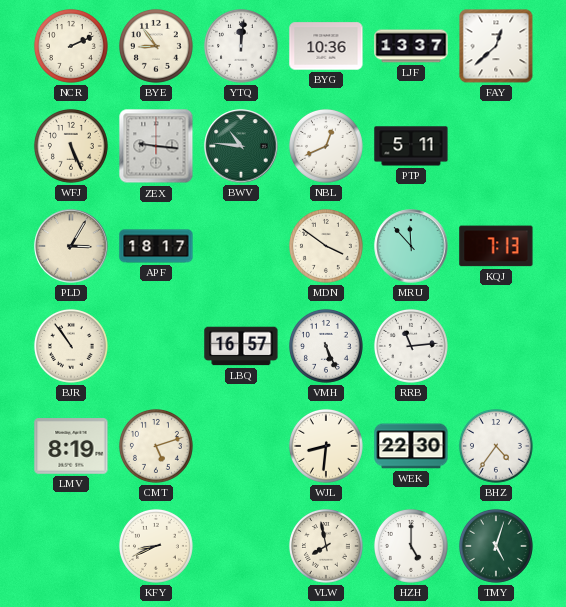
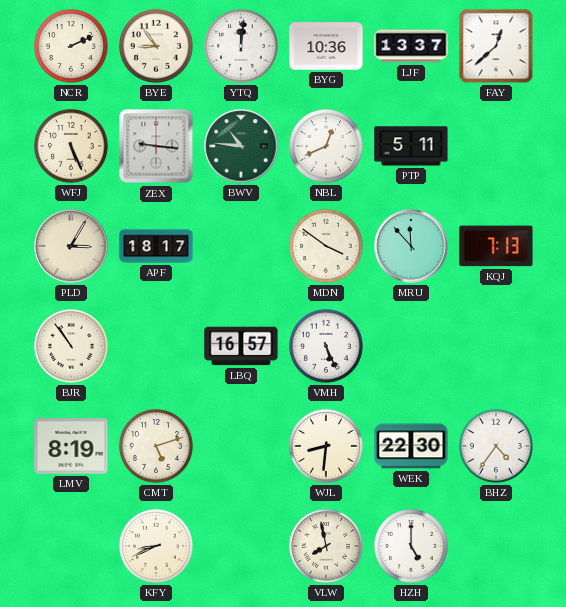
RRB: 11:14 -> none (411, 346)
TMY: 5:03 -> none (496, 546)
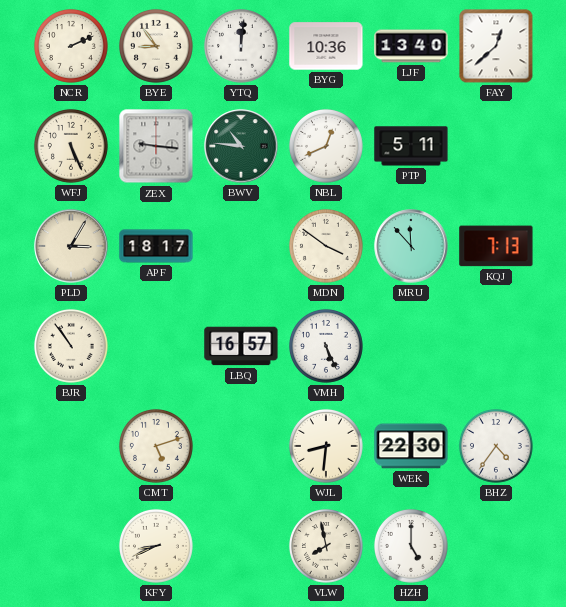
LJF: 13:37 -> 13:40 (411, 46)
LMV: 8:19 -> none (71, 446)
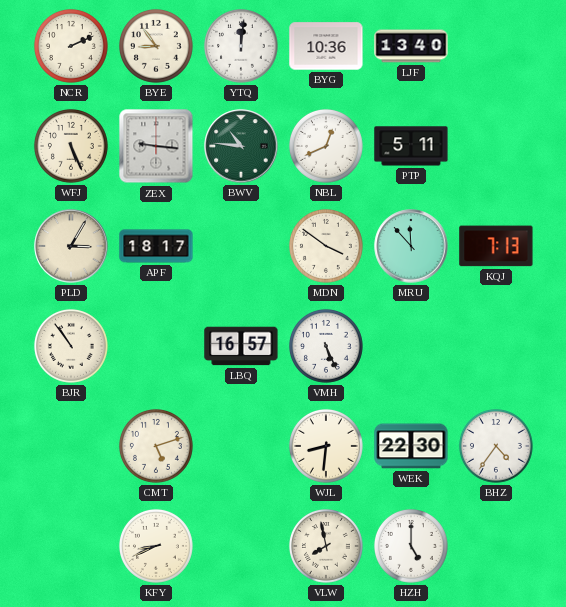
FAY: 12:38 -> none (496, 46)
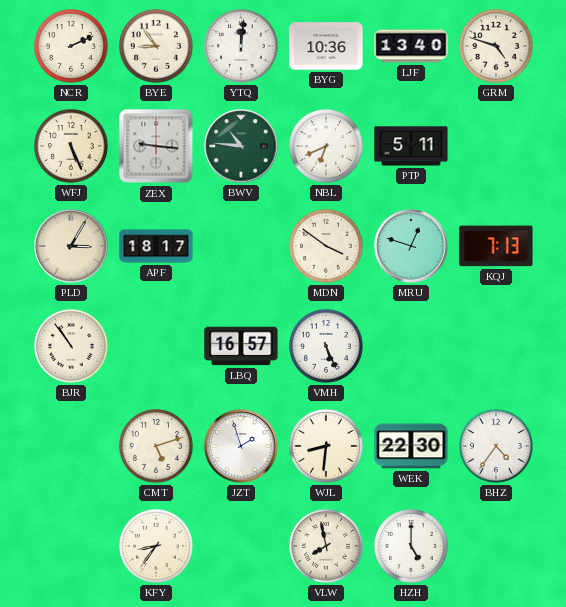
GRM: none -> 4:48 (496, 46)
NBL: 12:41 -> 6:41 (326, 146)
MRU: 11:53 -> 12:48 (411, 246)
JZT: none -> 1:57 (241, 446)
KFY: 8:41 -> 8:36 (156, 546)
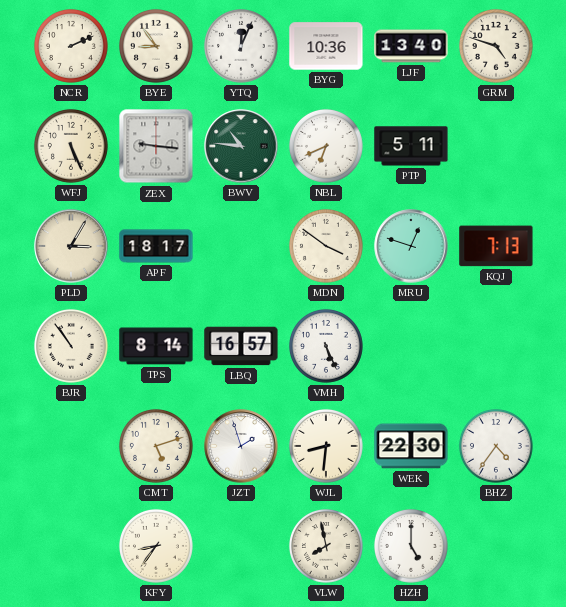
YTQ: 12:01 -> 12:04 (241, 46)
TPS: none -> 8:14 (156, 346)
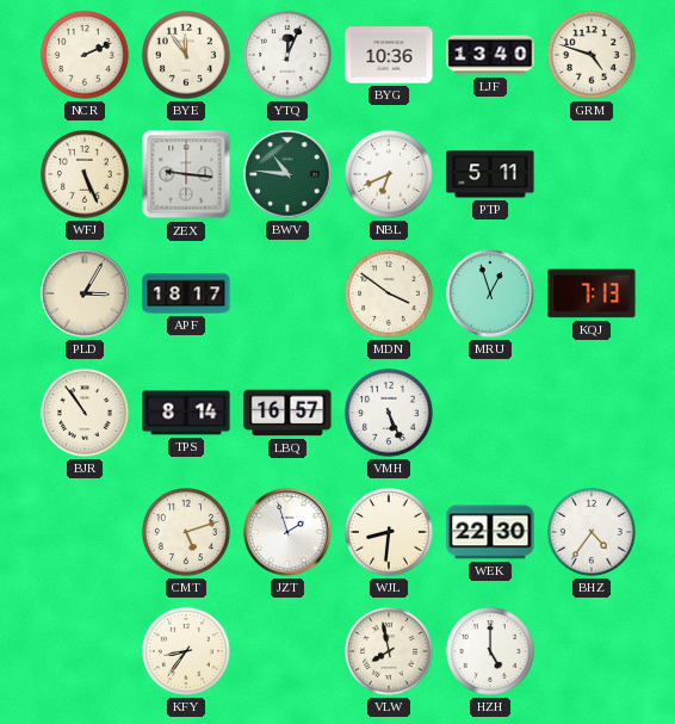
BYE: 8:54 -> 11:54 (186, 55)
MRU: 12:48 -> 12:57 (490, 293)
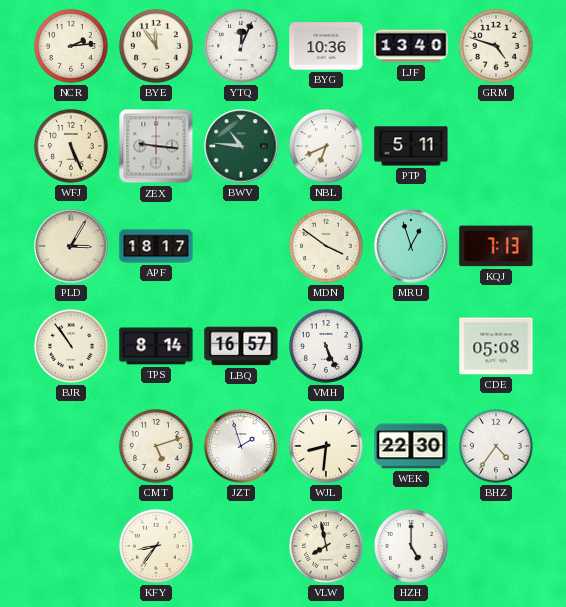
NCR: 2:11 -> 2:14 (71, 46)
CDE: none -> 05:08 (496, 346)
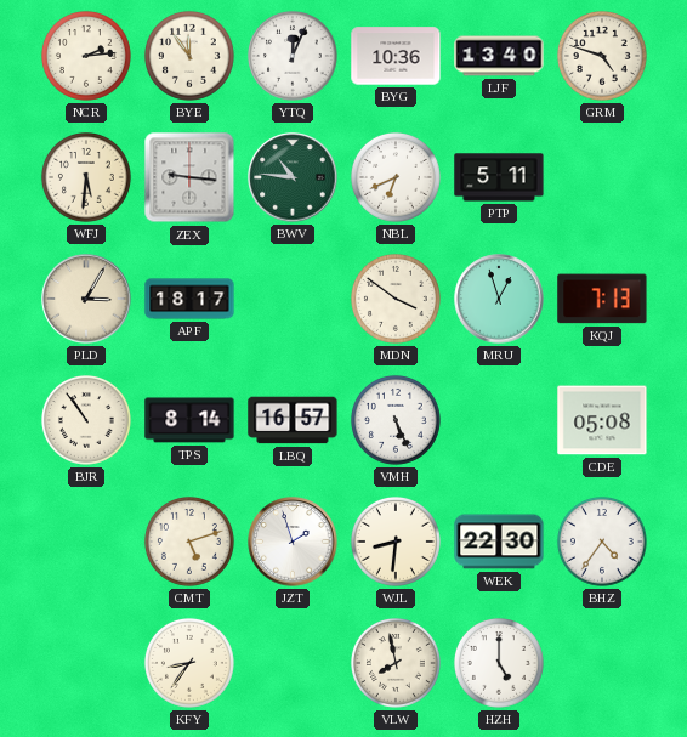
WFJ: 5:26 -> 5:31 (86, 177)
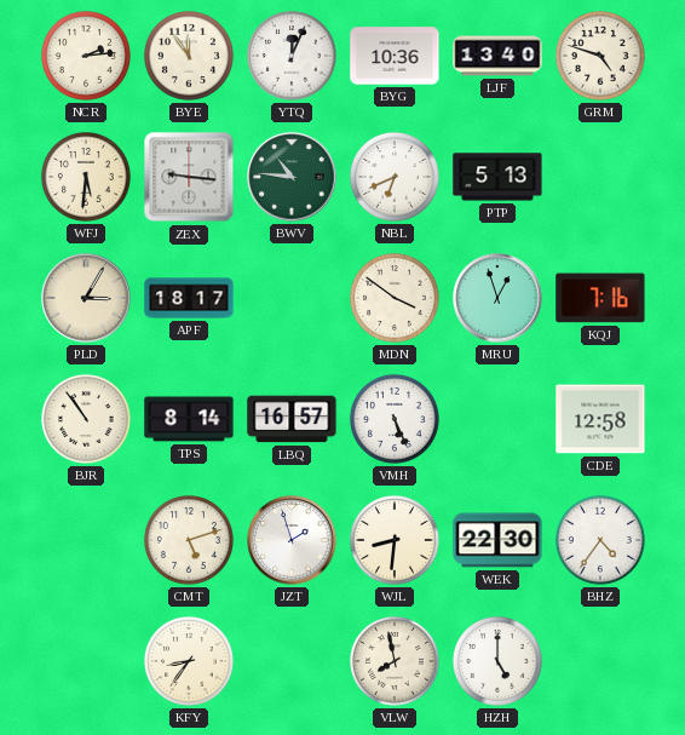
PTP: 5:11 -> 5:13 (497, 177)
KQJ: 7:13 -> 7:16 (600, 298)
CDE: 05:08 -> 12:58 (600, 419)
